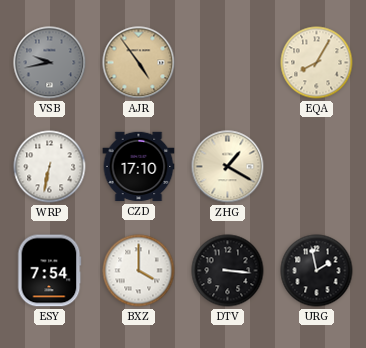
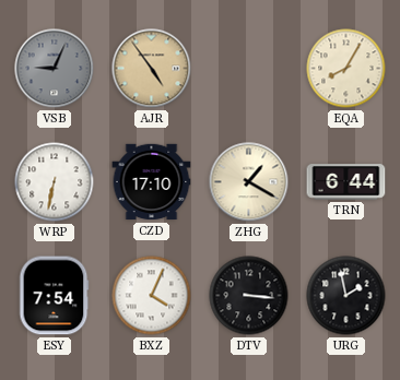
VSB: 9:43 -> 9:04 (55, 69)
TRN: none -> 6:44 (346, 182)
BXZ: 4:00 -> 4:04 (152, 296)
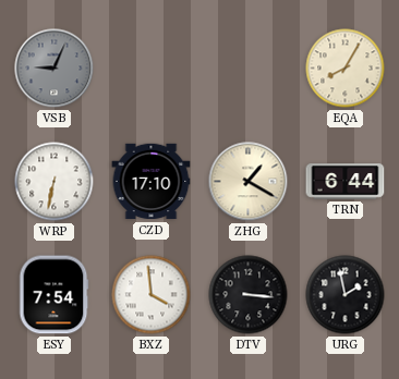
AJR: 4:54 -> none (152, 69)
BXZ: 4:04 -> 3:59 (152, 295)
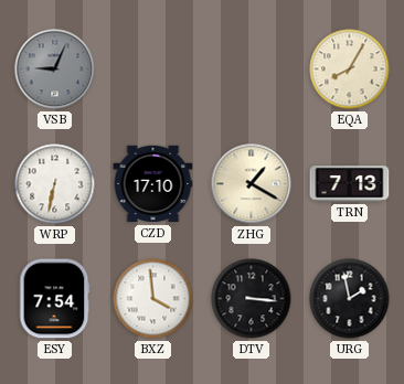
TRN: 6:44 -> 7:13 (350, 184)
